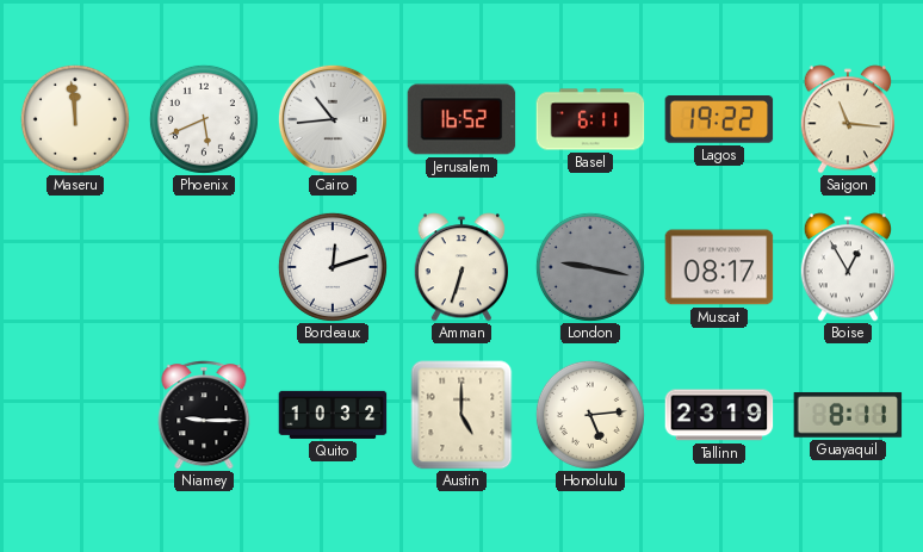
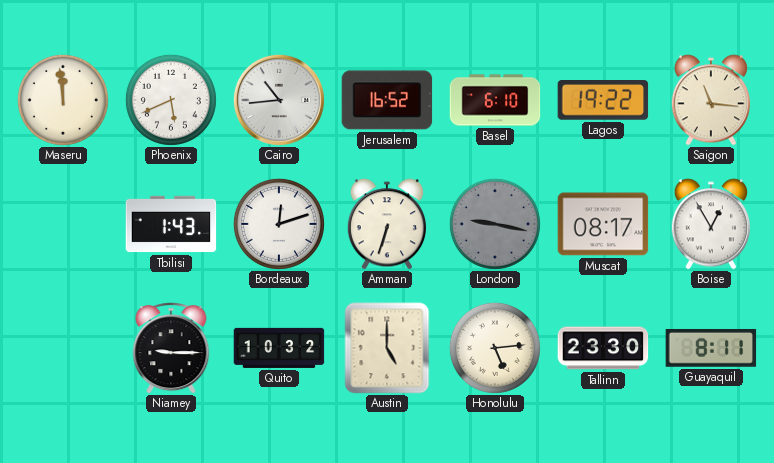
Basel: 6:11 -> 6:10 (495, 100)
Tbilisi: none -> 1:43 (171, 224)
Tallinn: 23:19 -> 23:30 (603, 348)
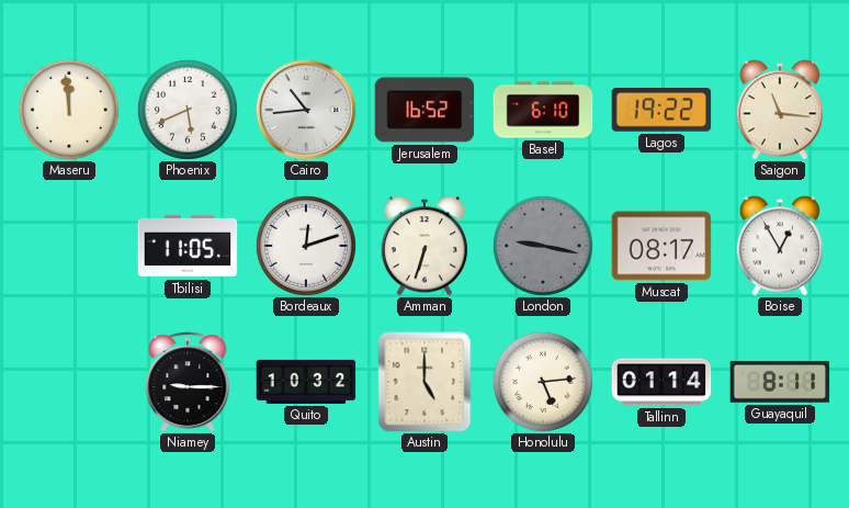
Tbilisi: 1:43 -> 11:05 (188, 246)
Tallinn: 23:30 -> 01:14 (661, 382)
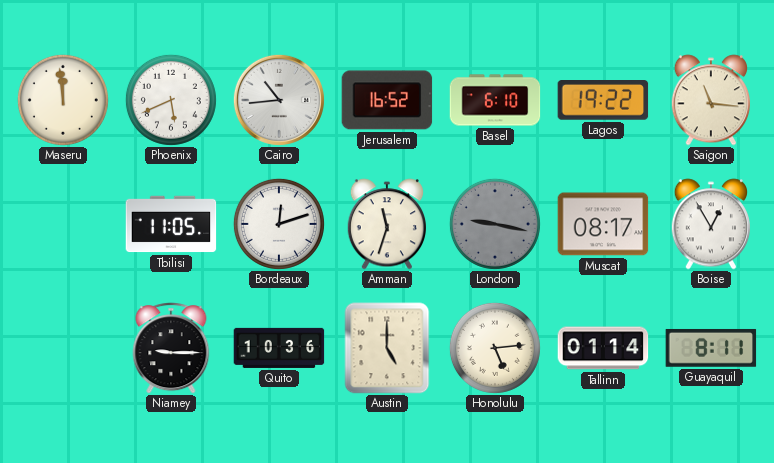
Amman: 6:33 -> 11:33 (386, 224)
Quito: 10:32 -> 10:36 (279, 348)
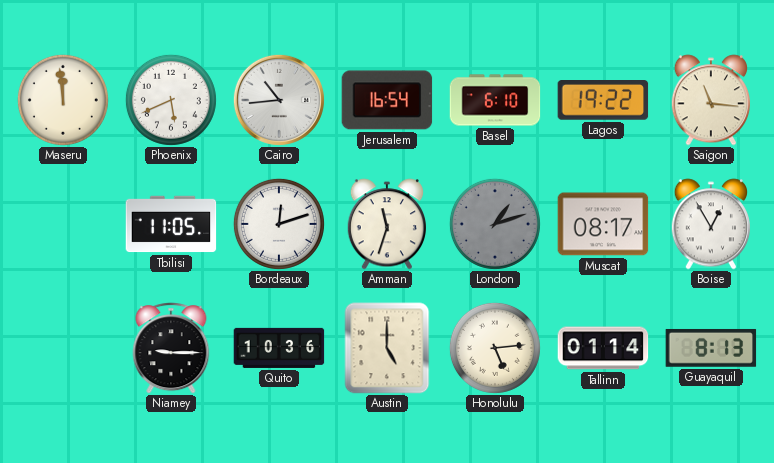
Jerusalem: 16:52 -> 16:54 (387, 100)
London: 9:17 -> 1:12 (495, 224)
Guayaquil: 8:11 -> 8:13 (711, 348)
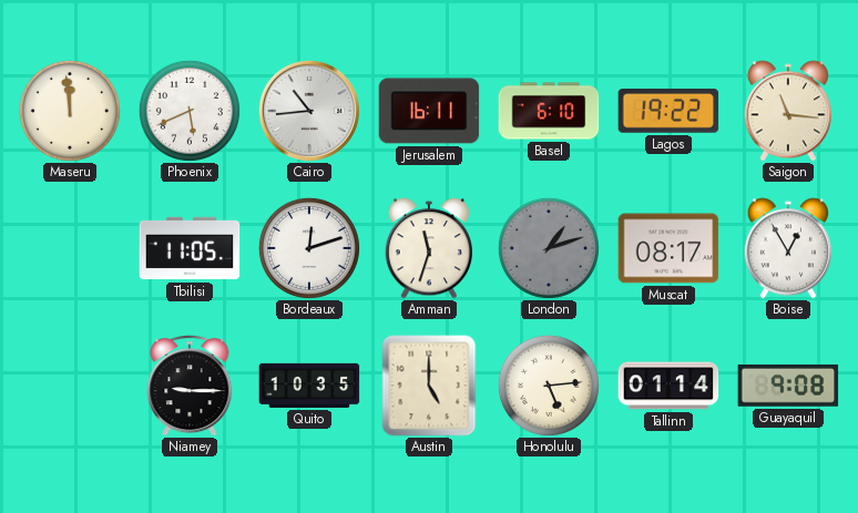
Jerusalem: 16:54 -> 16:11 (429, 111)
Quito: 10:36 -> 10:35 (309, 386)
Guayaquil: 8:13 -> 9:08 (788, 386)
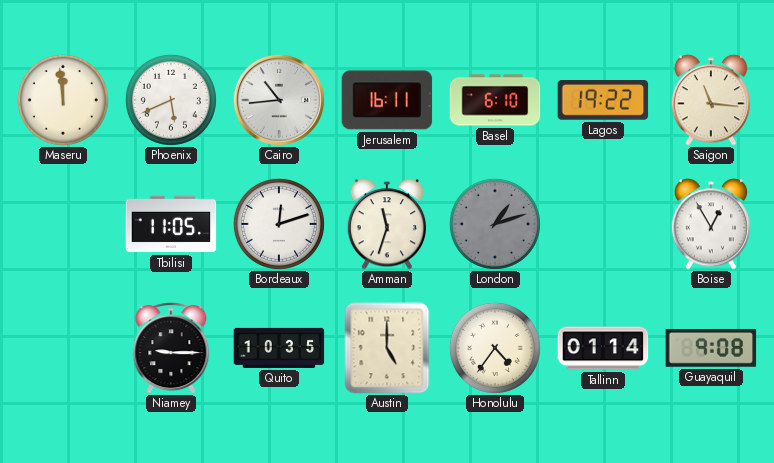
Muscat: 08:17 -> none (668, 248)
Honolulu: 5:14 -> 4:36 (495, 348)
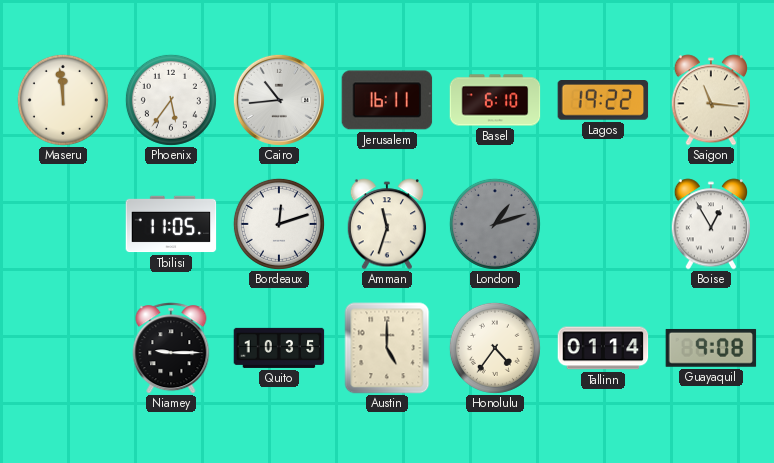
Phoenix: 5:41 -> 5:36 (171, 100)
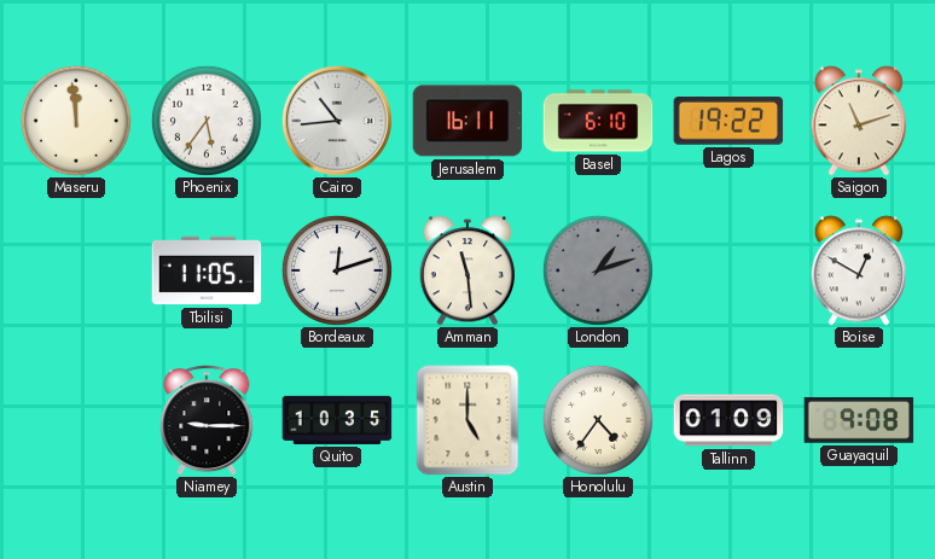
Saigon: 11:16 -> 11:12 (858, 121)
Amman: 11:33 -> 11:29 (466, 270)
Boise: 12:55 -> 12:50 (858, 270)
Tallinn: 01:14 -> 01:09 (728, 420)
